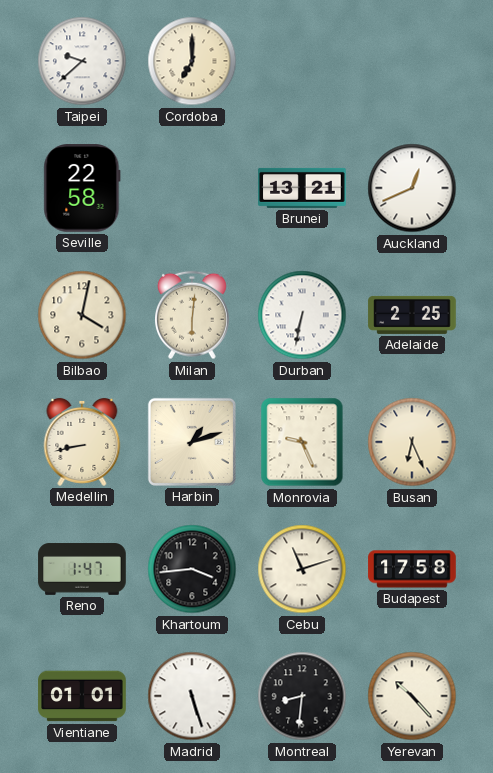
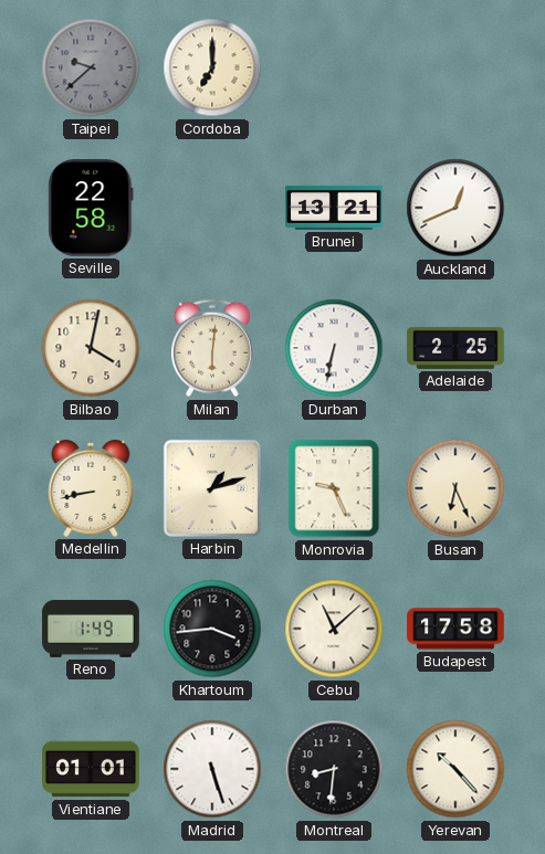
Taipei dial: white -> grey (91, 67)
Reno: 1:47 -> 1:49 (91, 629)
Cebu: 11:12 -> 11:08 (334, 629)
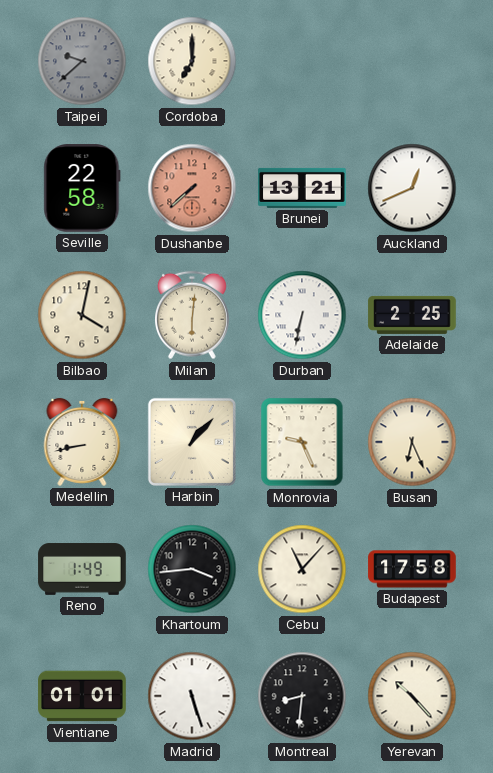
Dushanbe: none -> 7:38 (192, 188)
Harbin: 1:12 -> 1:07 (192, 442)
Cebu: 11:08 -> 11:07 (302, 569)
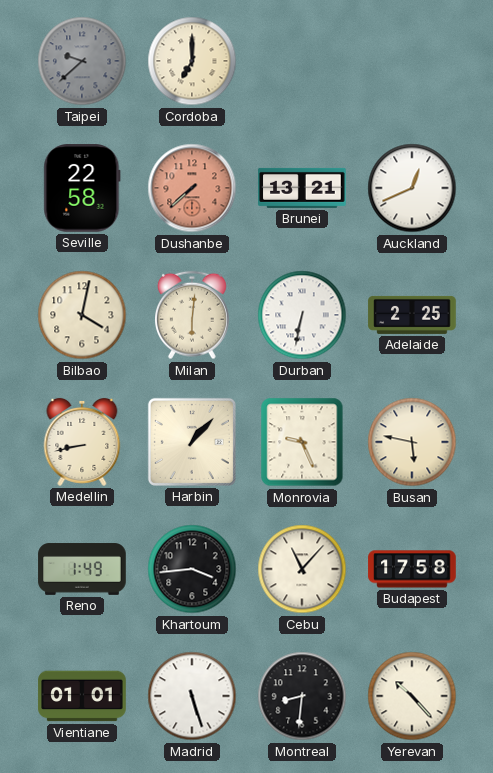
Busan: 6:26 -> 5:47 (412, 442)
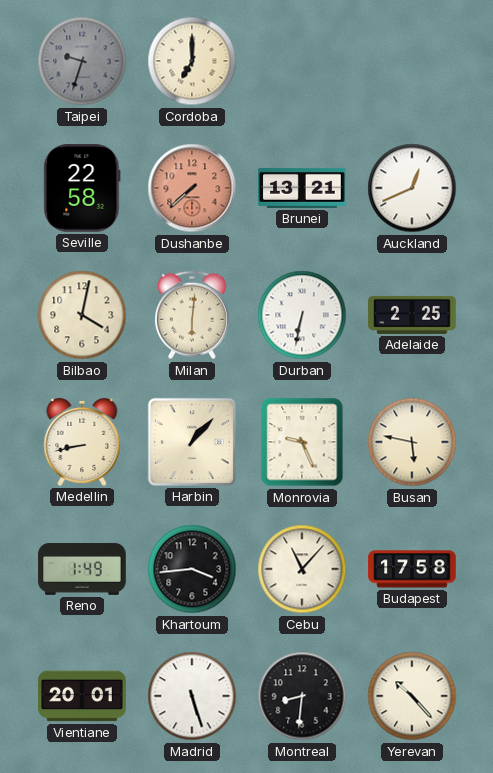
Taipei: 9:38 -> 9:33 (82, 61)
Vientiane: 01:01 -> 20:01 (82, 696)
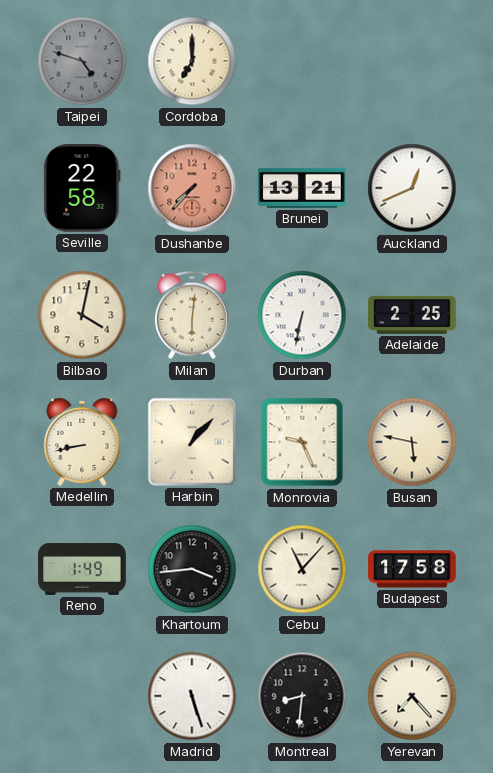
Taipei: 9:33 -> 4:48 (82, 61)
Dushanbe: 7:38 -> 7:37 (192, 188)
Vientiane: 20:01 -> none (82, 696)
Yerevan: 10:23 -> 7:23 (412, 696)
